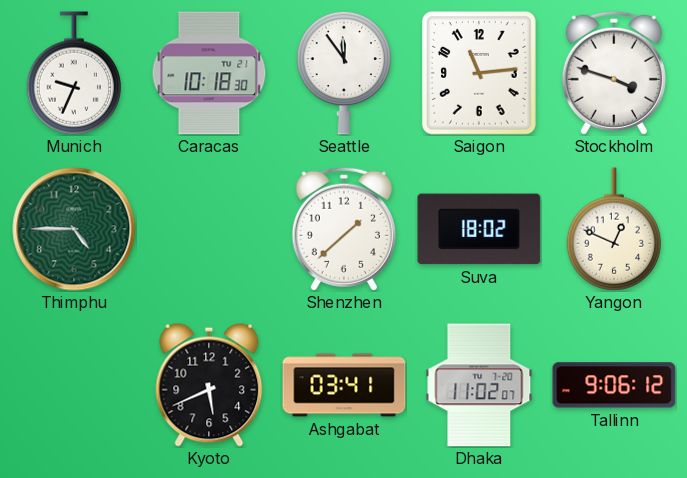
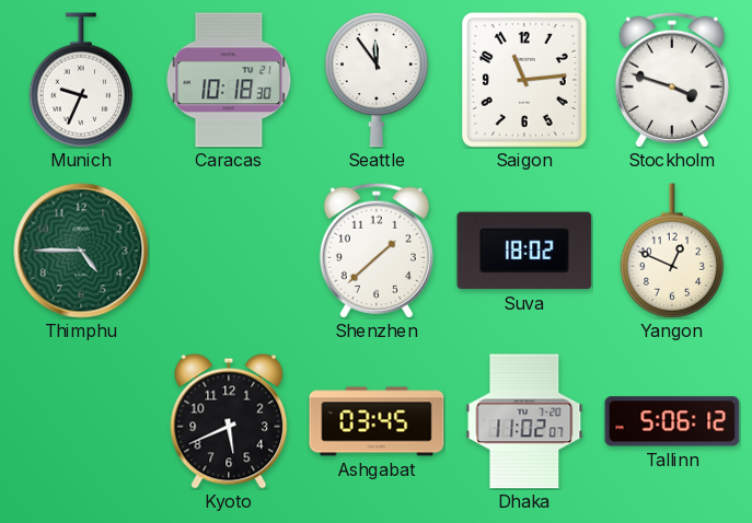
Ashgabat: 03:41 -> 03:45 (377, 421)
Tallinn: 9:06 -> 5:06 (672, 421)
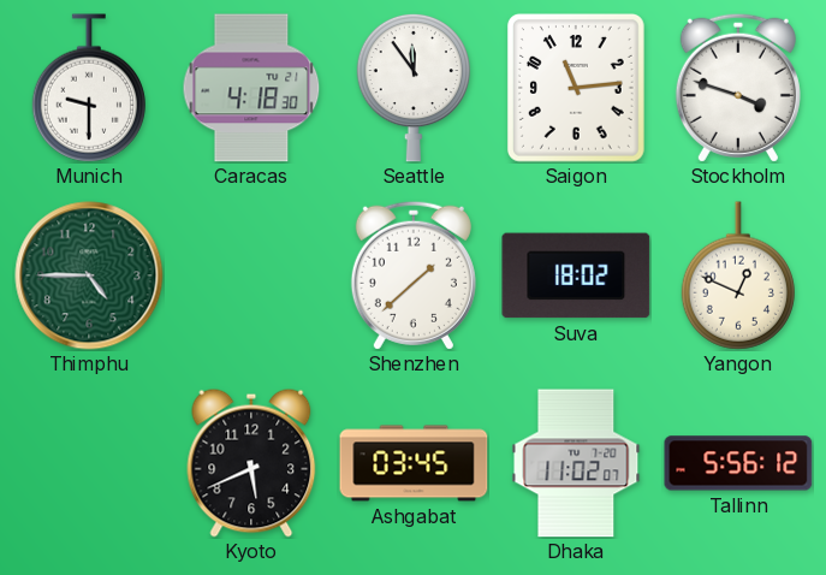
Munich: 9:34 -> 9:30 (89, 88)
Caracas: 10:18 -> 4:18 (251, 88)
Tallinn: 5:06 -> 5:56 (738, 463)
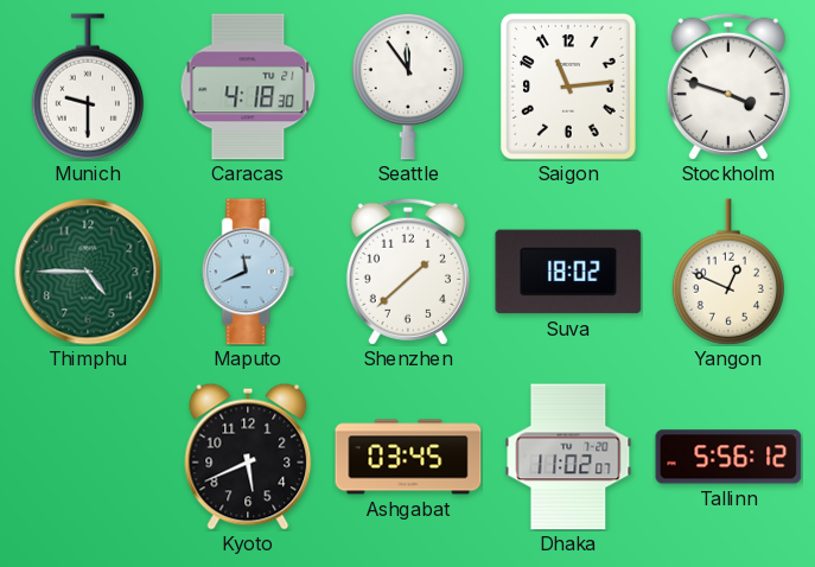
Maputo: none -> 11:41 (248, 272)
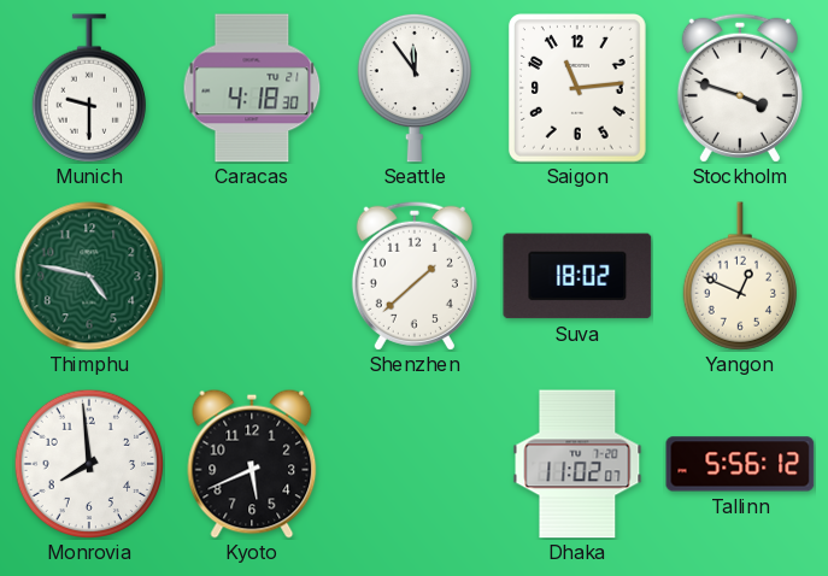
Thimphu: 4:45 -> 4:47 (89, 276)
Maputo: 11:41 -> none (248, 272)
Monrovia: none -> 7:59 (89, 464)
Ashgabat: 03:45 -> none (408, 457)
